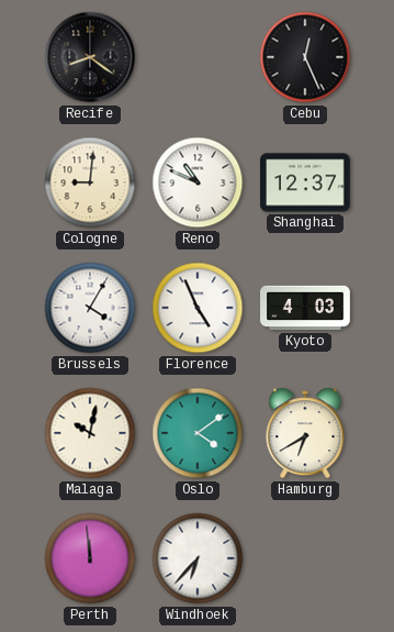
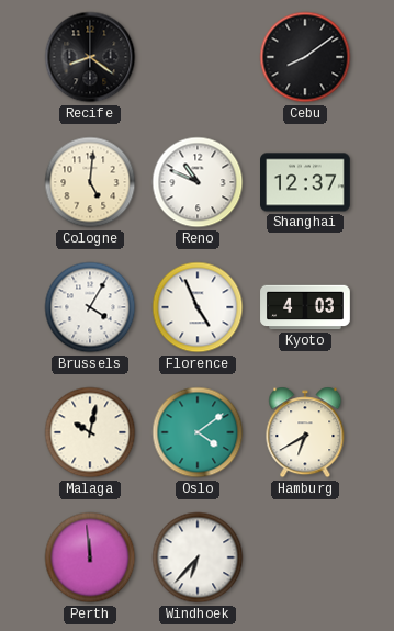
Cebu: 12:26 -> 8:09 (305, 57)
Cologne: 9:01 -> 5:01 (90, 182)
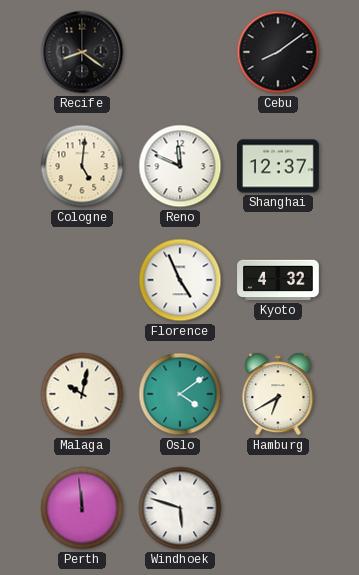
Reno: 10:49 -> 11:49 (180, 166)
Brussels: 4:05 -> none (90, 307)
Kyoto: 4:03 -> 4:32 (278, 280)
Windhoek: 6:37 -> 5:48 (180, 508)
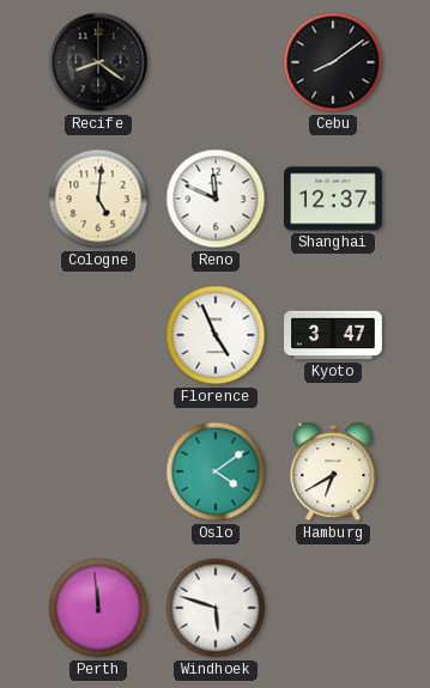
Kyoto: 4:32 -> 3:47 (333, 335)
Malaga: 10:02 -> none (82, 394)
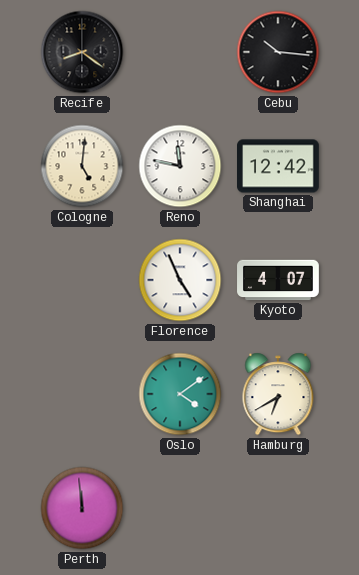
Cebu: 8:09 -> 10:16 (278, 52)
Reno: 11:49 -> 11:47 (180, 166)
Shanghai: 12:37 -> 12:42 (279, 166)
Kyoto: 3:47 -> 4:07 (278, 280)
Windhoek: 5:48 -> none (216, 608)
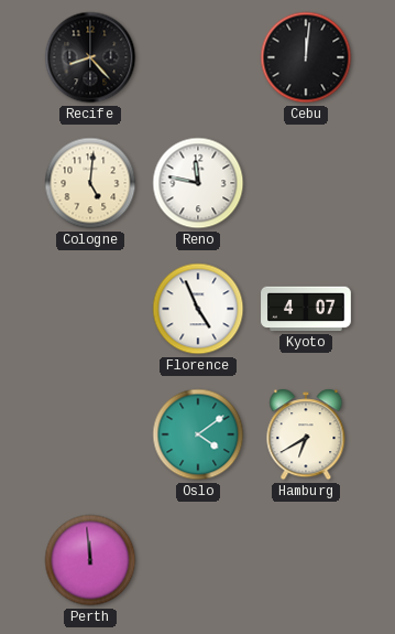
Recife: 8:21 -> 8:23 (90, 57)
Cebu: 10:16 -> 12:01 (306, 57)
Shanghai: 12:42 -> none (279, 166)
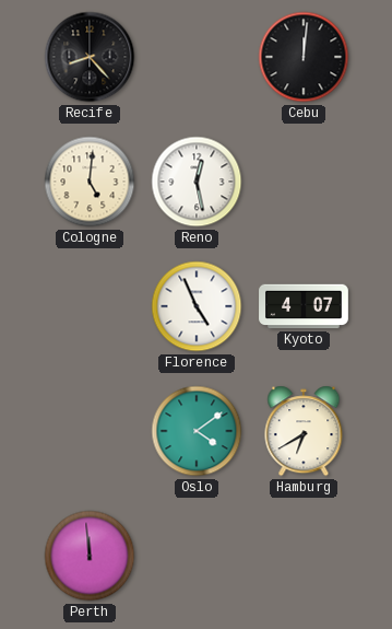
Reno: 11:47 -> 12:28 (197, 182)
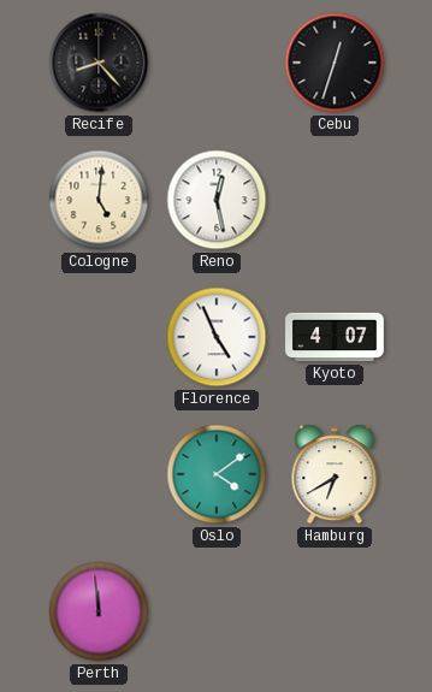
Cebu: 12:01 -> 12:33 (335, 63)
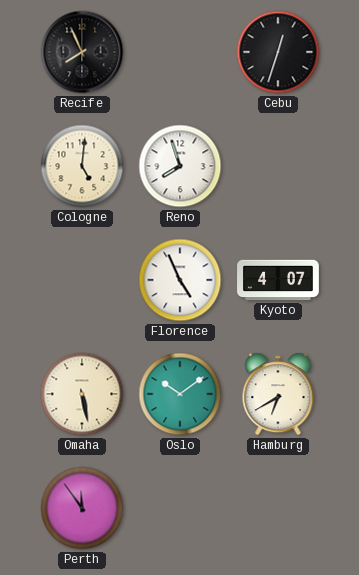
Recife: 8:23 -> 7:56 (82, 52)
Reno: 12:28 -> 7:57 (180, 166)
Omaha: none -> 5:28 (82, 394)
Oslo: 4:09 -> 10:09 (180, 394)
Perth: 11:59 -> 11:54 (82, 508)
